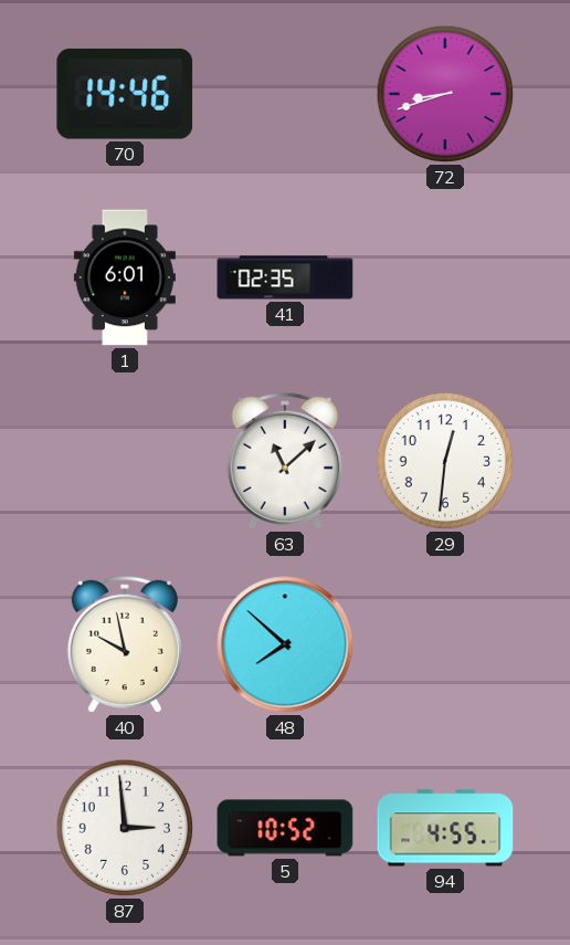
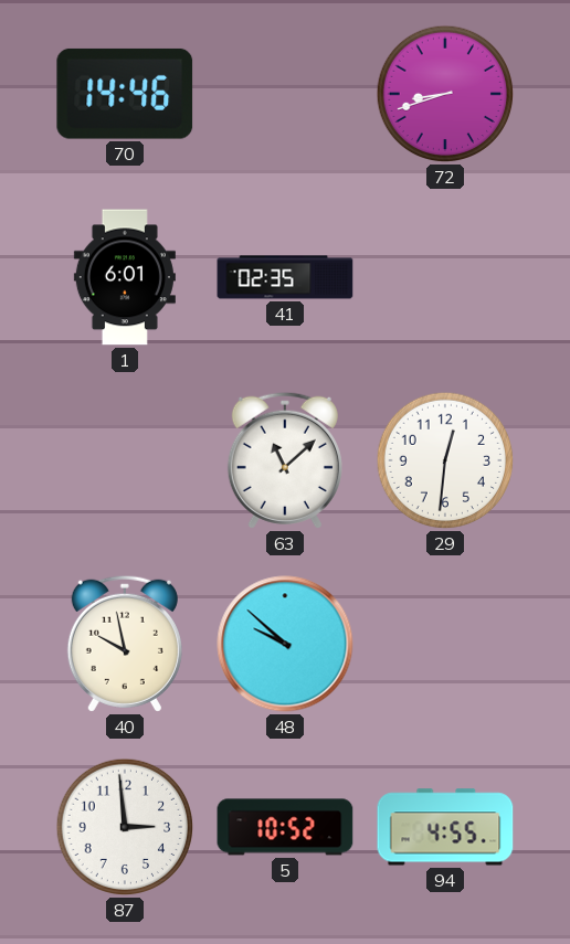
48: 7:52 -> 9:52 (285, 644)
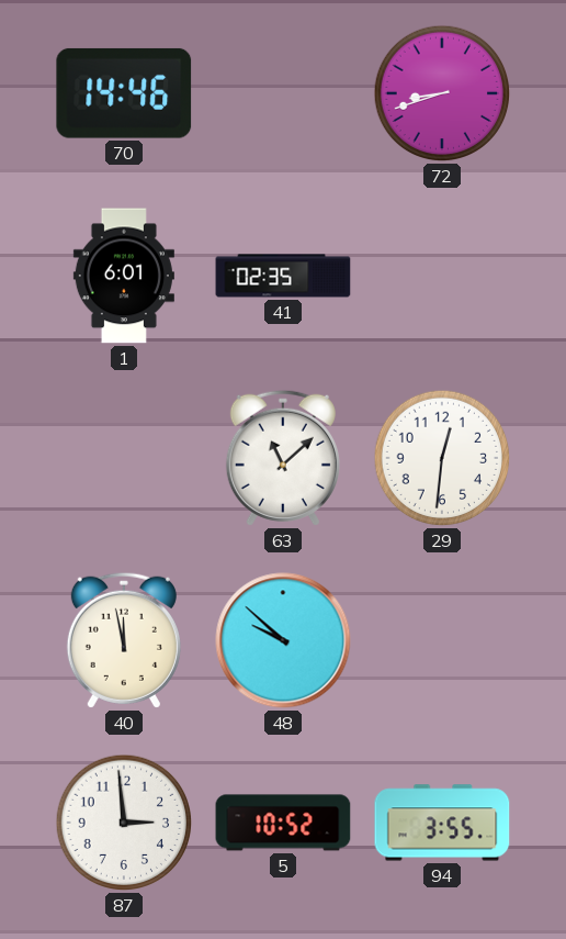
40: 9:58 -> 11:58 (124, 640)
94: 4:55 -> 3:55 (442, 823)
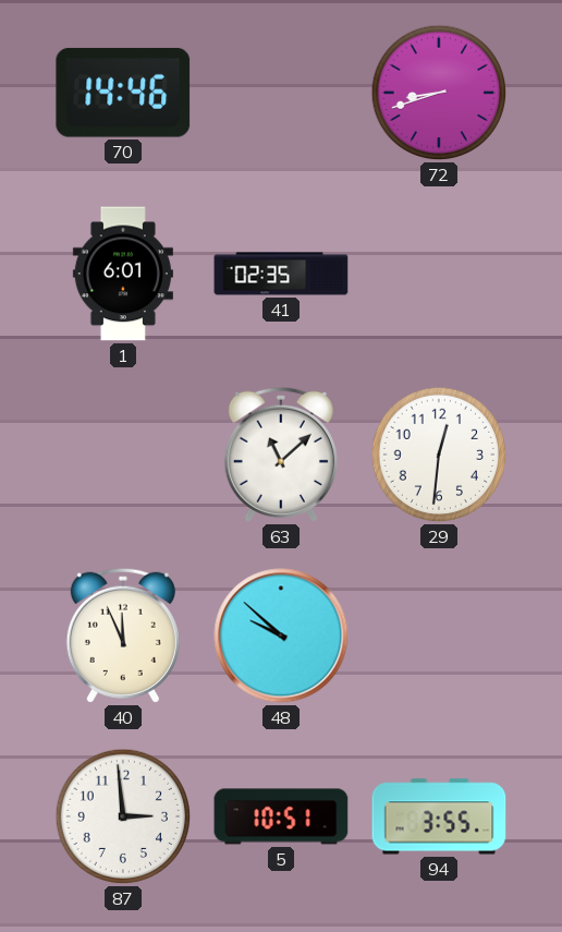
40: 11:58 -> 11:56 (123, 636)
5: 10:52 -> 10:51 (281, 816)
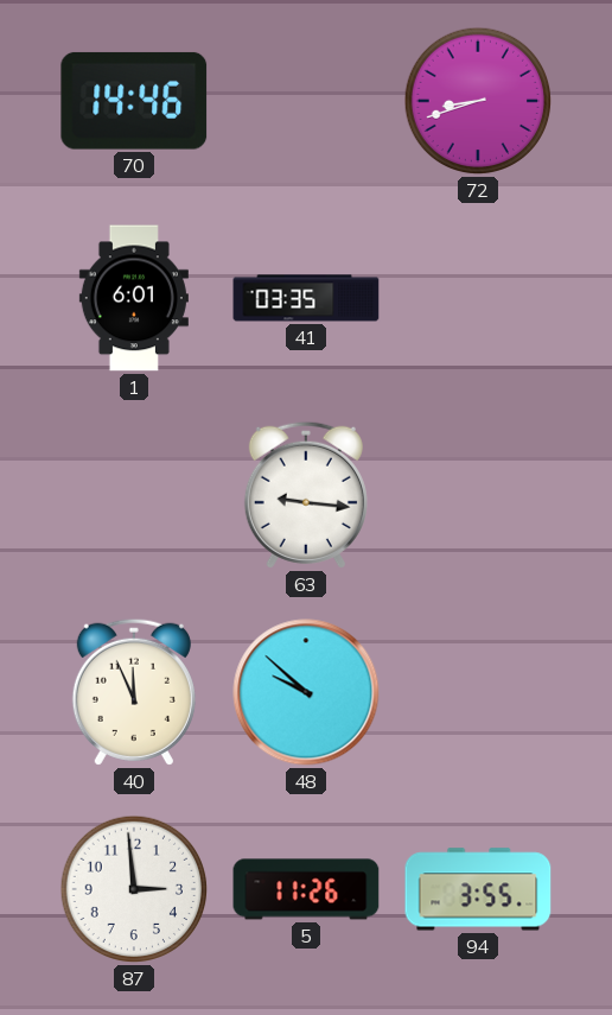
41: 02:35 -> 03:35 (306, 298)
63: 11:08 -> 9:16 (306, 495)
29: 12:31 -> none (439, 455)
5: 10:51 -> 11:26 (306, 889)
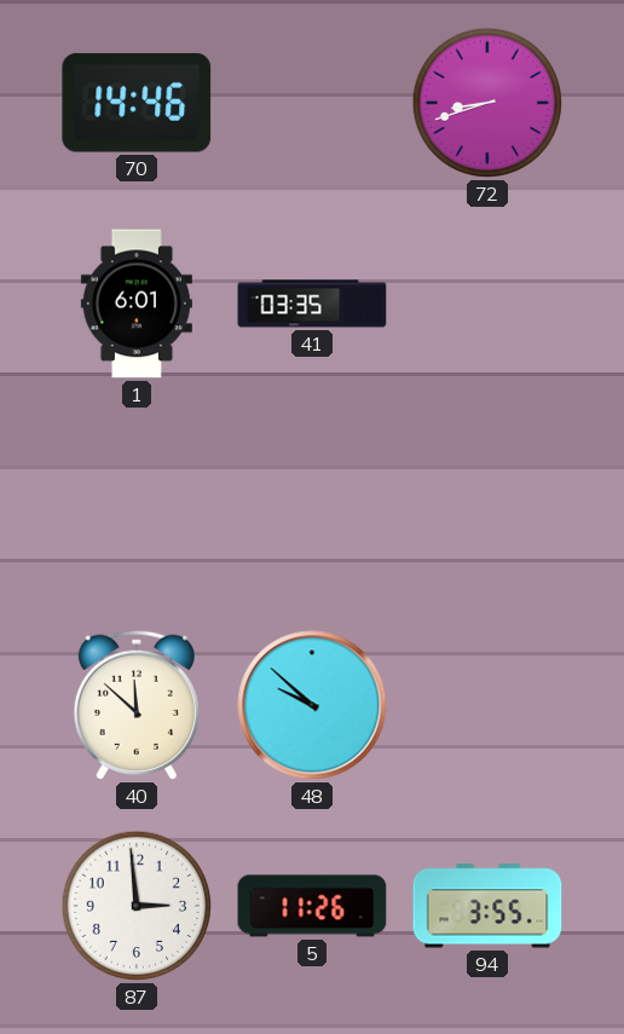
63: 9:16 -> none (306, 495)
40: 11:56 -> 11:52 (137, 705)
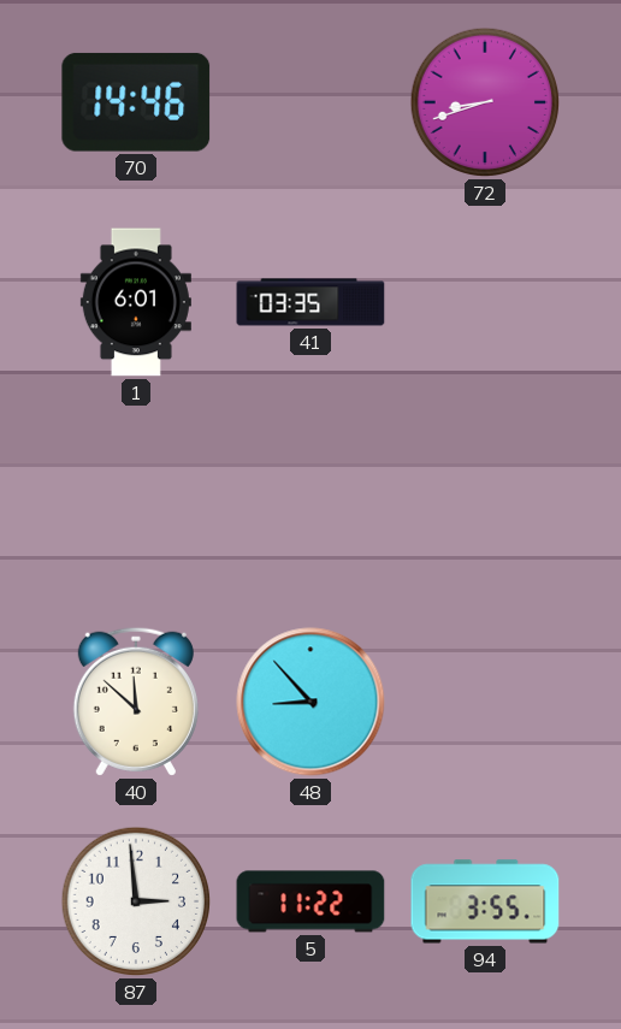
48: 9:52 -> 8:53 (310, 702)
5: 11:26 -> 11:22 (310, 901)
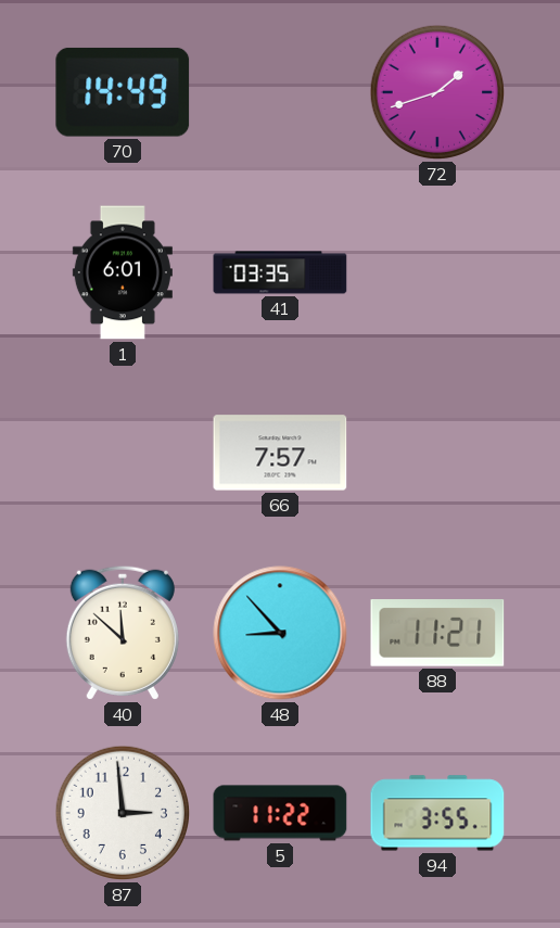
70: 14:46 -> 14:49 (123, 92)
72: 8:42 -> 1:42 (437, 92)
66: none -> 7:57 (280, 453)
88: none -> 11:21 (437, 633)
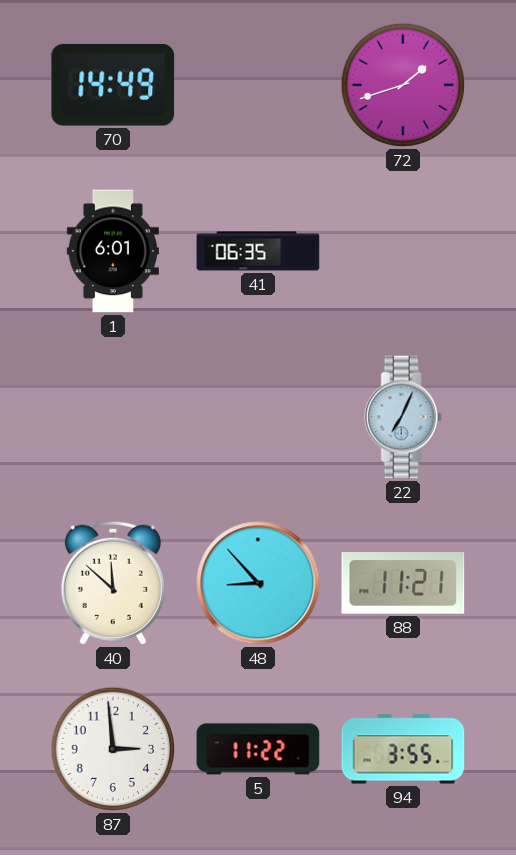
41: 03:35 -> 06:35 (258, 251)
66: 7:57 -> none (280, 453)
22: none -> 7:04 (403, 417)
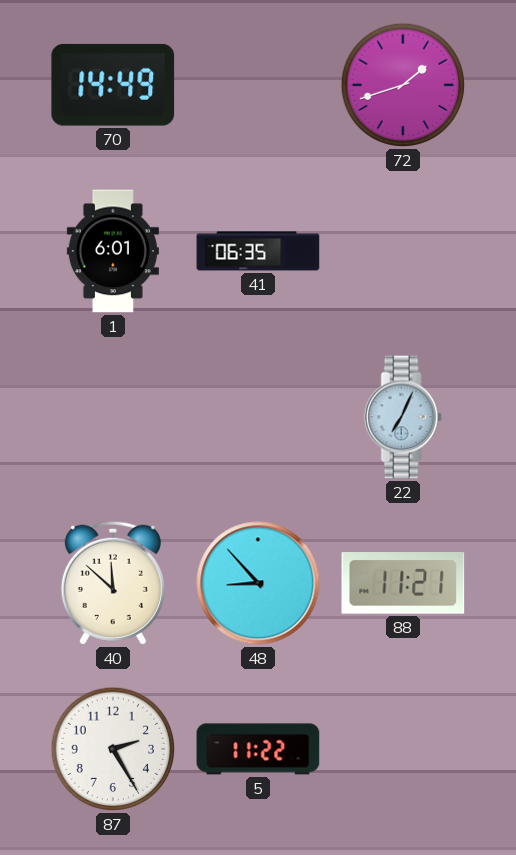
87: 2:59 -> 2:25 (113, 749)
94: 3:55 -> none (403, 749)
